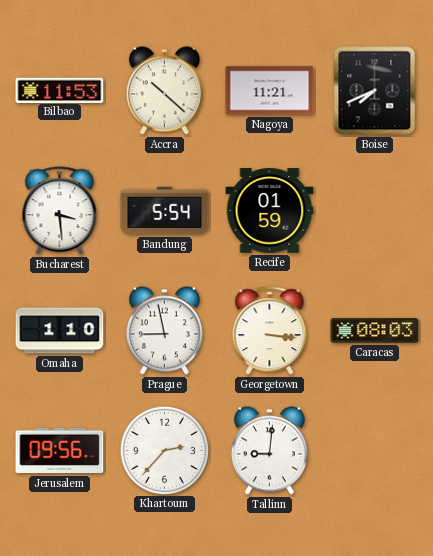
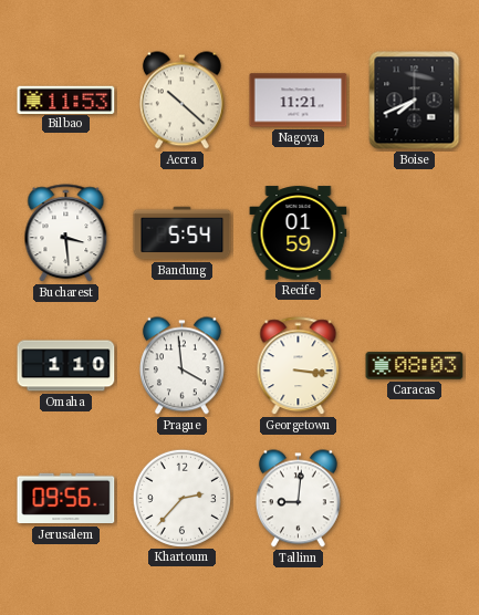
Prague: 8:58 -> 3:59 (181, 366)
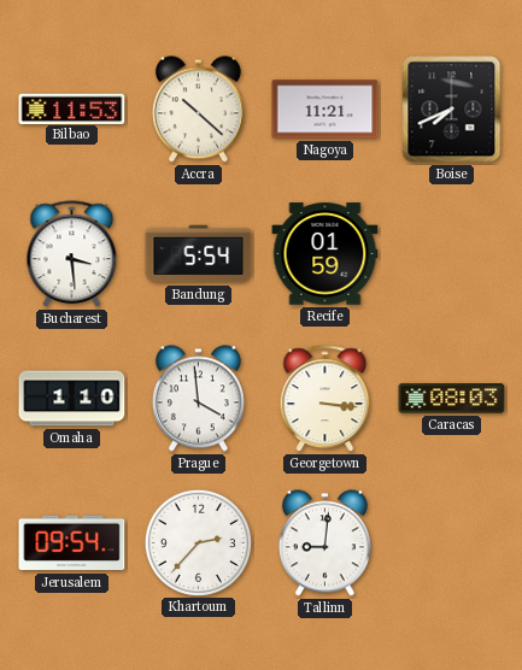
Jerusalem: 09:56 -> 09:54 (72, 543)
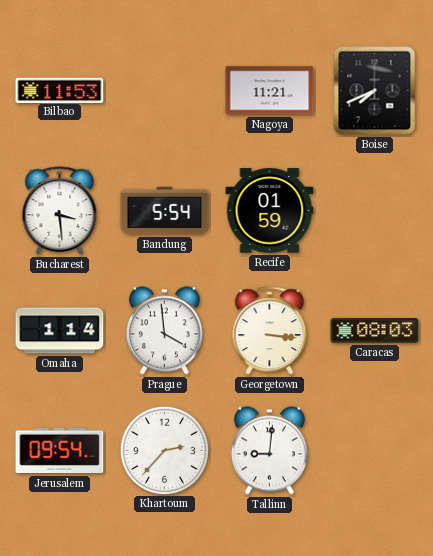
Accra: 10:22 -> none (198, 110)
Omaha: 1:10 -> 1:14 (60, 331)
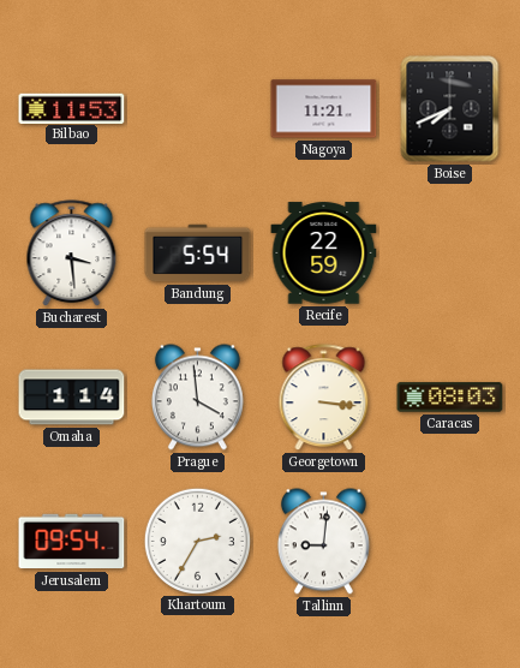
Recife: 01:59 -> 22:59 (324, 254)
Khartoum: 2:37 -> 2:35 (197, 541)
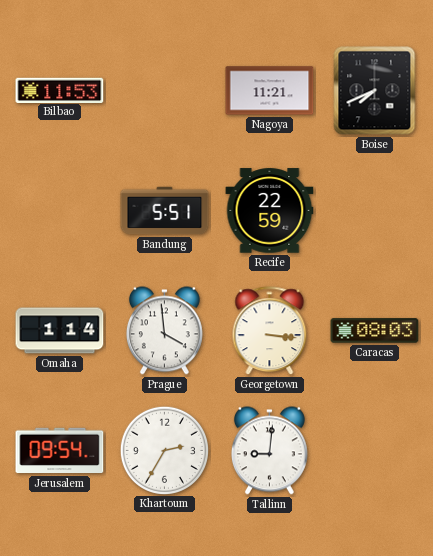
Bucharest: 3:29 -> none (72, 254)
Bandung: 5:54 -> 5:51 (165, 211)
